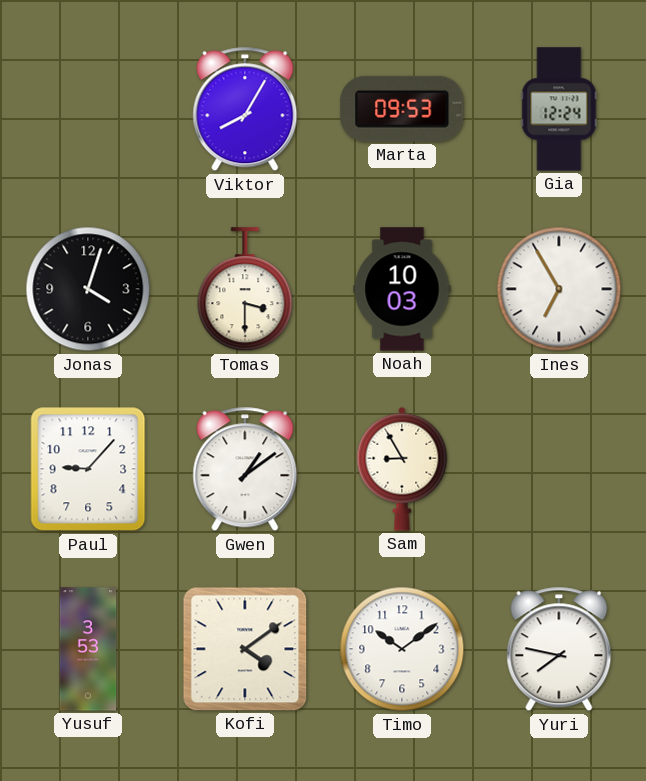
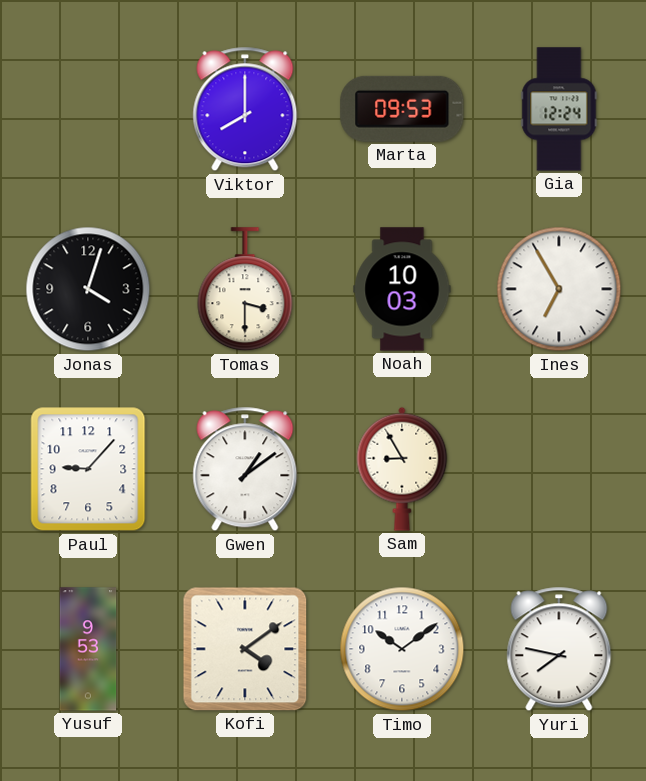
Viktor: 8:05 -> 8:00 (245, 109)
Yusuf: 3:53 -> 9:53 (88, 649)
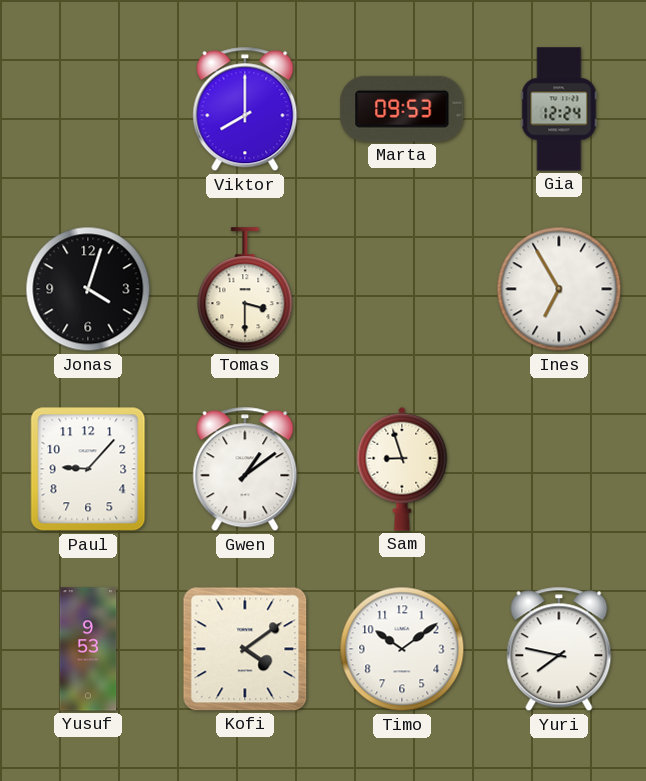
Noah: 10:03 -> none (402, 289)
Sam: 8:55 -> 8:57 (402, 469)
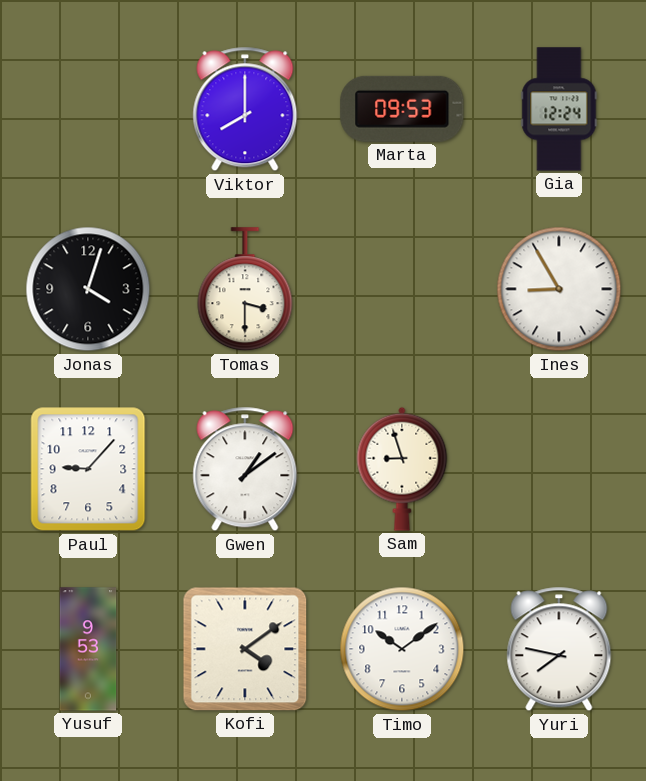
Ines: 6:55 -> 8:55 (559, 289)
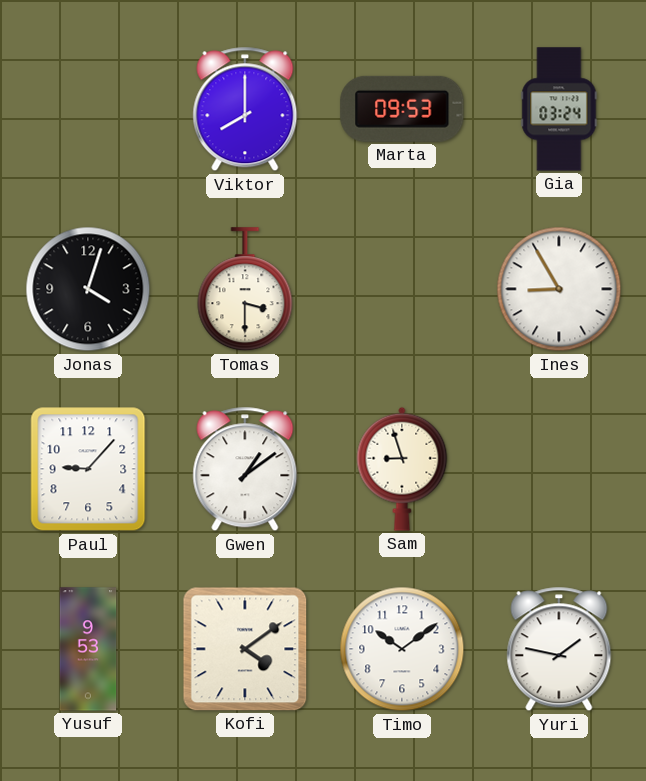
Gia: 12:24 -> 03:24 (559, 109)
Yuri: 7:47 -> 1:47 (559, 649)
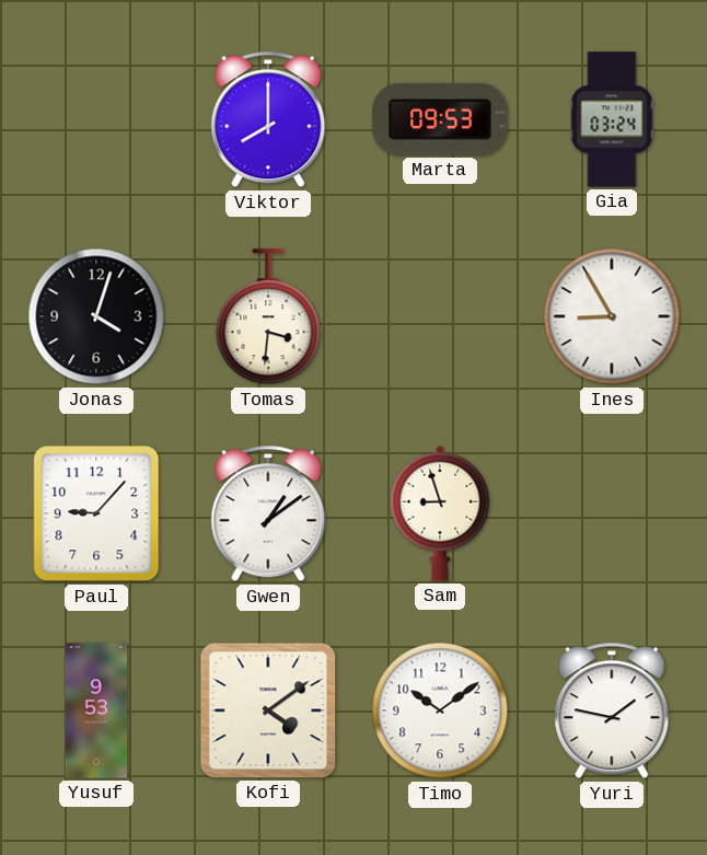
Tomas: 3:30 -> 3:31 (268, 317)
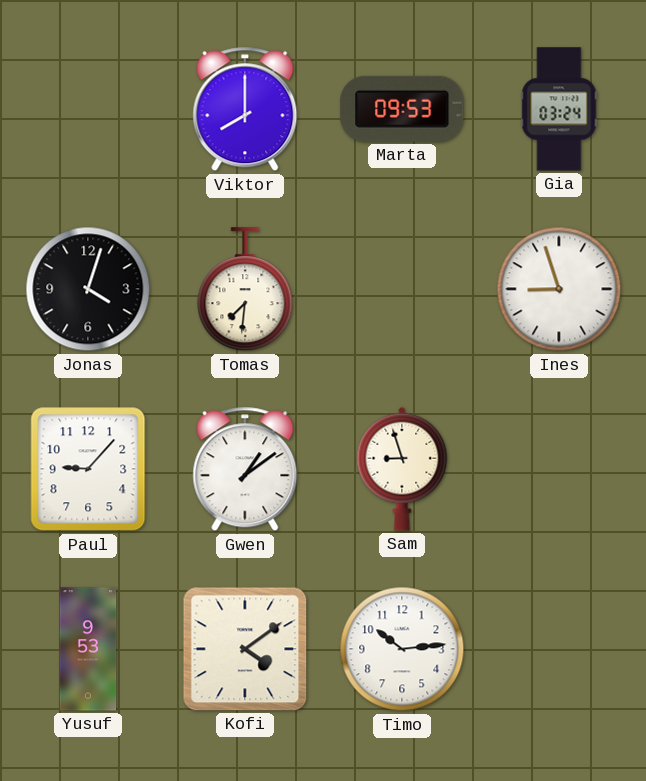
Tomas: 3:31 -> 7:31 (245, 290)
Ines: 8:55 -> 8:57 (559, 289)
Timo: 10:09 -> 10:14 (402, 649)
Yuri: 1:47 -> none (612, 710)
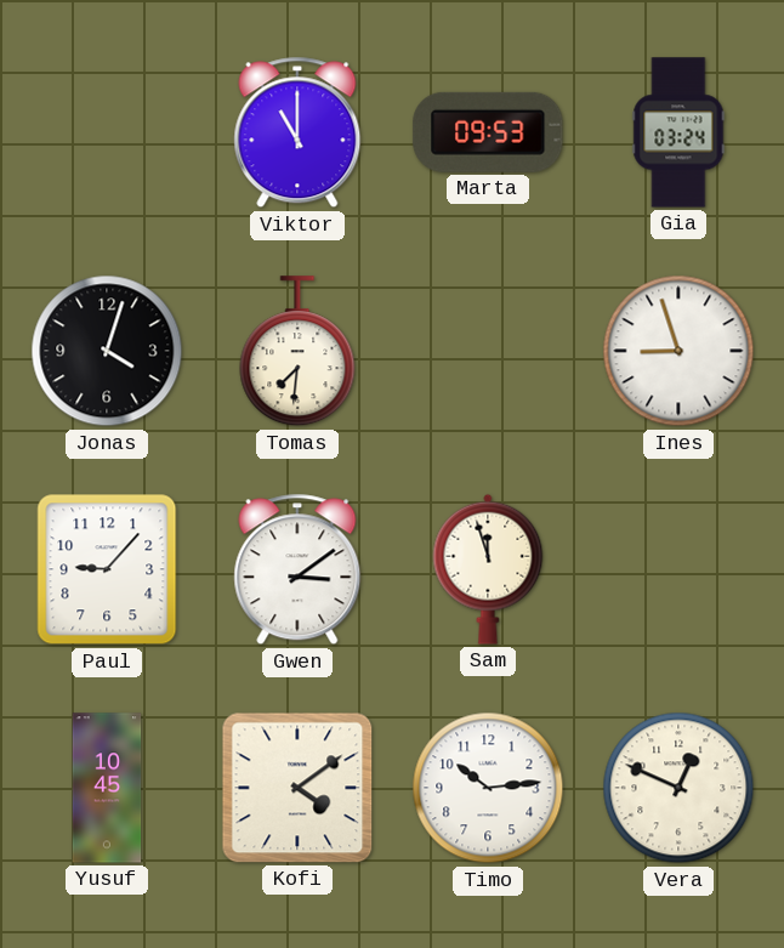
Viktor: 8:00 -> 11:00 (297, 132)
Gwen: 1:09 -> 3:09 (297, 569)
Sam: 8:57 -> 11:57 (488, 569)
Yusuf: 9:53 -> 10:45 (107, 788)
Vera: none -> 12:49 (678, 788)
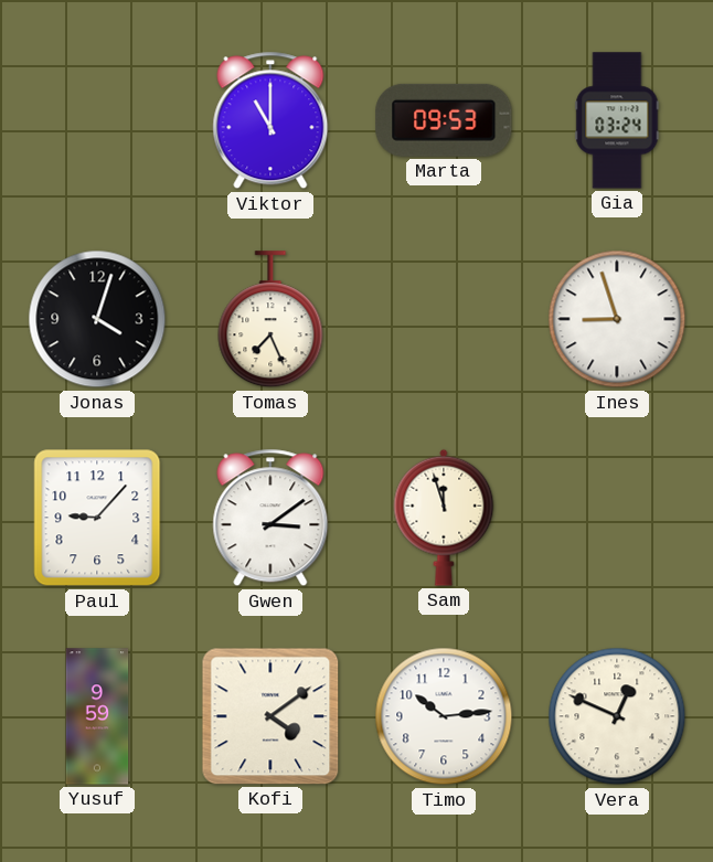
Tomas: 7:31 -> 7:26 (270, 320)
Yusuf: 10:45 -> 9:59 (97, 716)
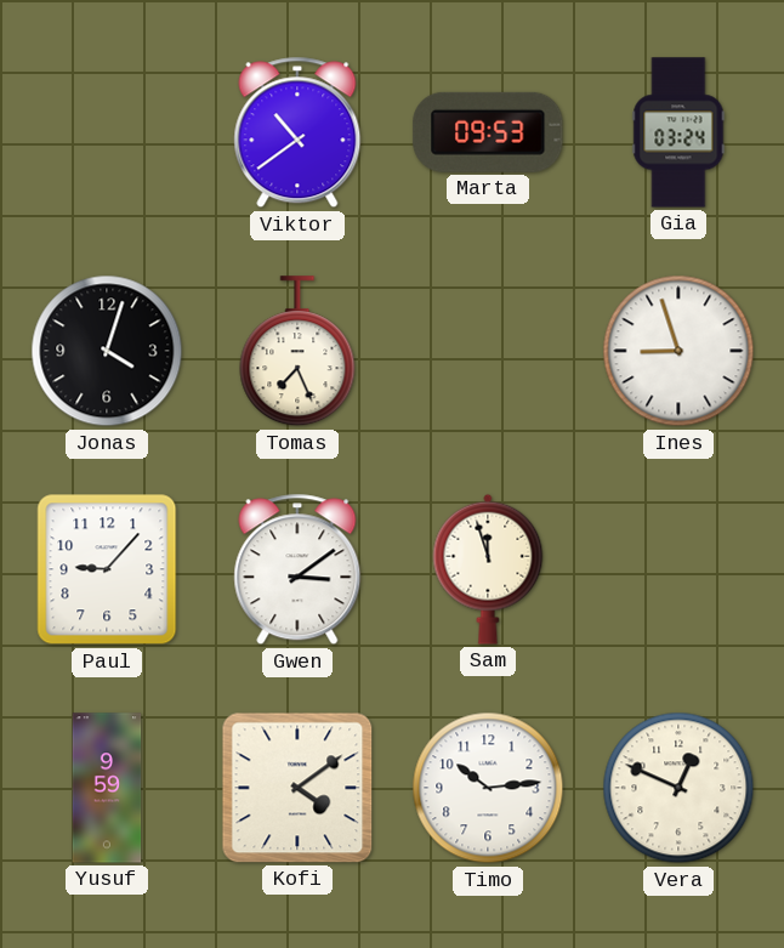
Viktor: 11:00 -> 10:39 (297, 132)
